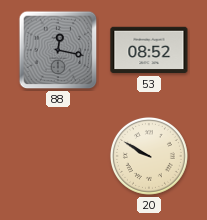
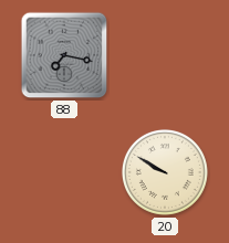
88: 12:17 -> 7:17 (64, 55)
53: 08:52 -> none (149, 50)
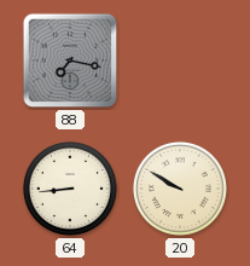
64: none -> 8:44 (70, 189)
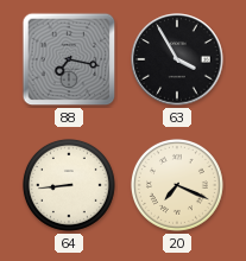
63: none -> 3:55 (177, 59)
20: 9:50 -> 7:19 (177, 185)
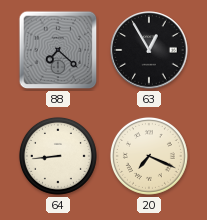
88: 7:17 -> 7:22 (58, 50)
63: 3:55 -> 12:55 (149, 50)
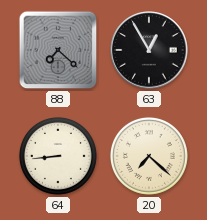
20: 7:19 -> 7:22 (149, 156)
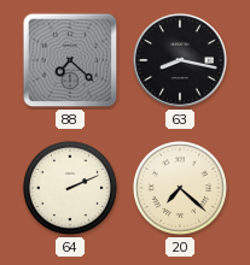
63: 12:55 -> 8:17 (180, 60)
64: 8:44 -> 2:11 (70, 188)
